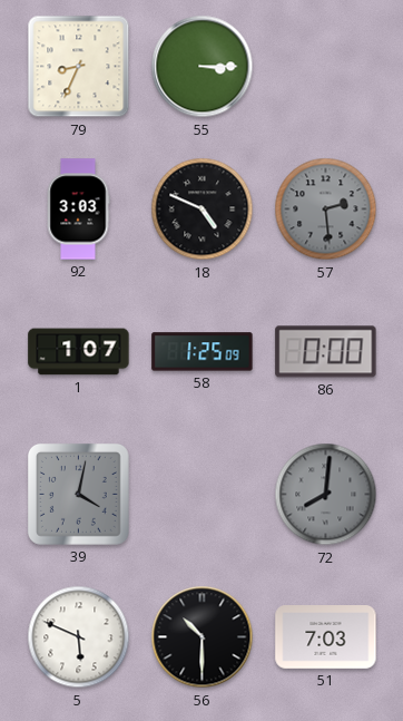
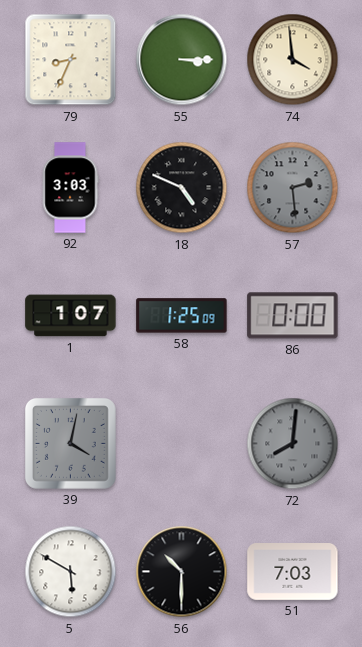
74: none -> 3:59 (293, 60)
5: 5:49 -> 5:50 (71, 572)
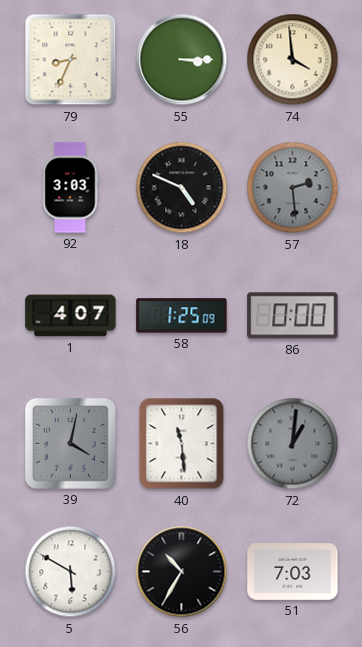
1: 1:07 -> 4:07 (71, 316)
40: none -> 11:29 (182, 444)
72: 8:01 -> 1:01 (293, 444)
56: 10:30 -> 10:35 (182, 572)
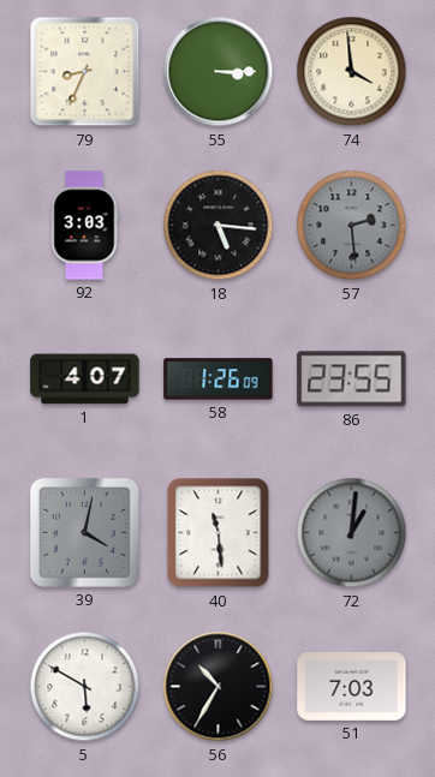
18: 4:49 -> 5:16 (219, 226)
58: 1:25 -> 1:26 (219, 379)
86: 0:00 -> 23:55 (352, 379)
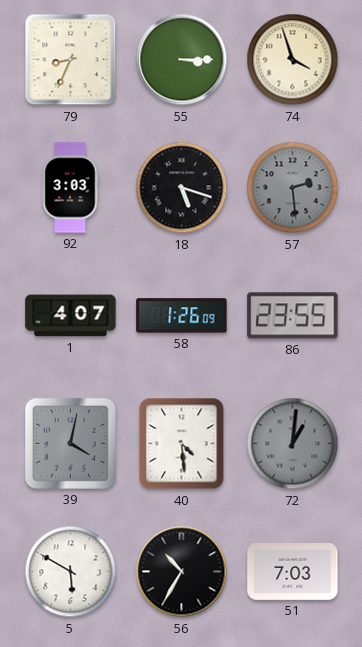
74: 3:59 -> 3:57 (293, 60)
18: 5:16 -> 5:18 (182, 188)
40: 11:29 -> 4:29 (182, 444)
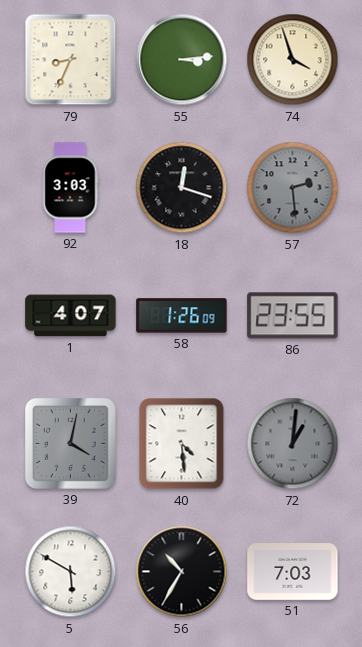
55: 3:15 -> 3:14 (182, 60)
18: 5:18 -> 12:18 (182, 188)
